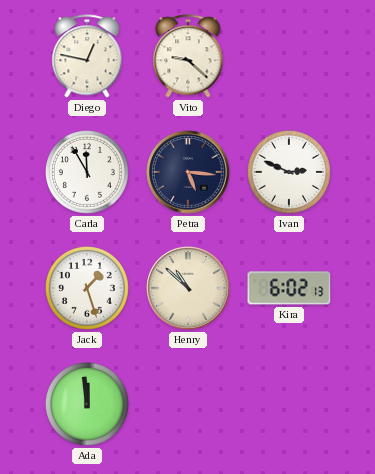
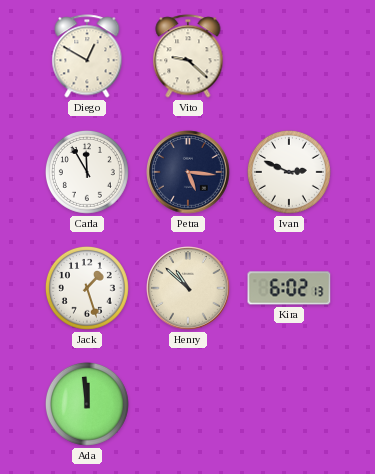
Diego: 12:47 -> 12:50 (87, 56)
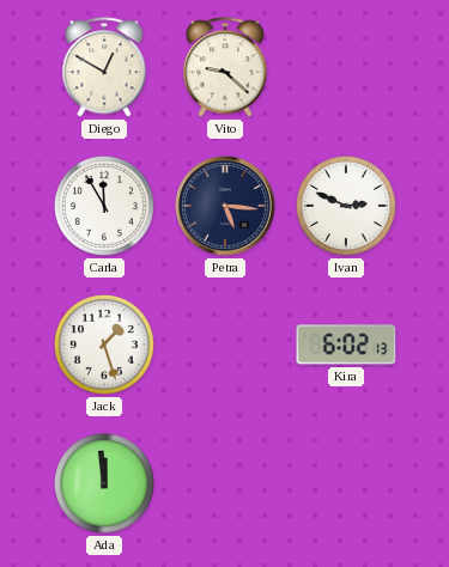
Henry: 10:52 -> none (188, 288)
